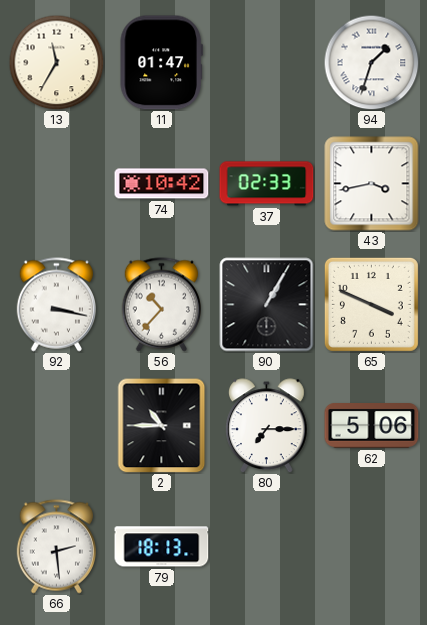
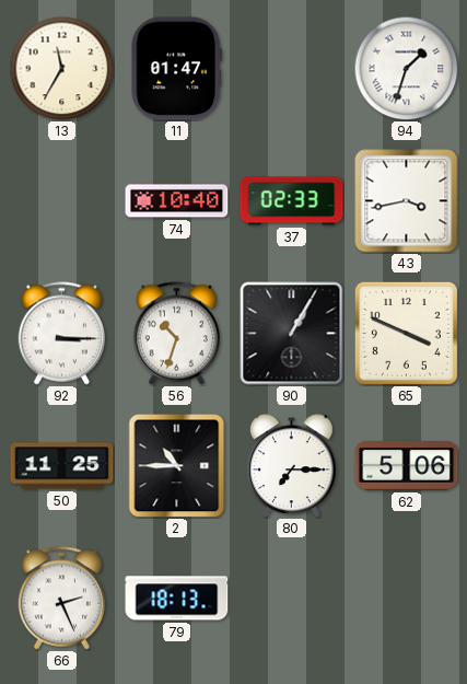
74: 10:42 -> 10:40 (177, 201)
92: 3:17 -> 3:15 (61, 334)
56: 10:37 -> 10:33 (176, 334)
50: none -> 11:25 (62, 466)
66: 2:29 -> 2:26 (61, 599)
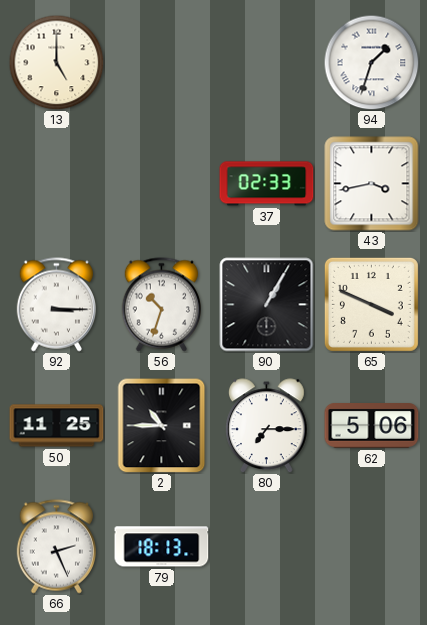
13: 11:35 -> 5:00 (56, 62)
11: 01:47 -> none (176, 69)
74: 10:40 -> none (177, 201)
